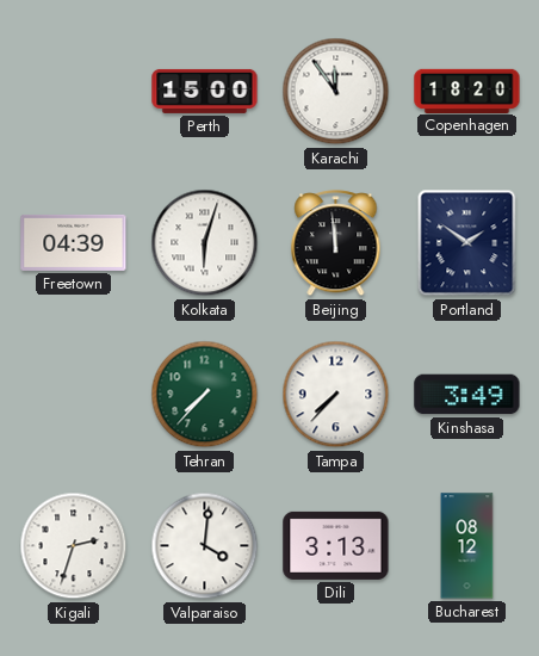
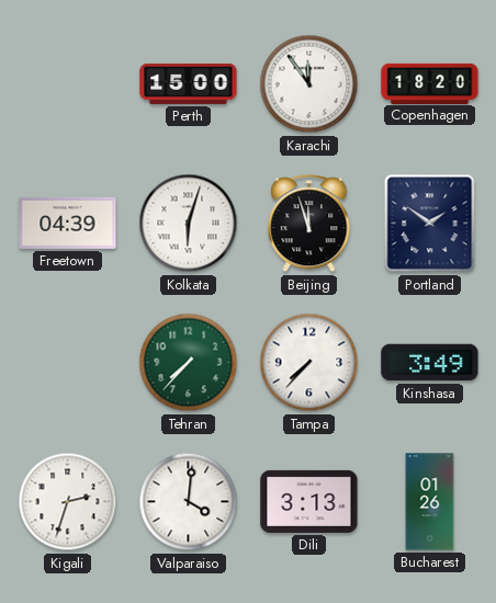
Beijing: 11:59 -> 11:57 (309, 224)
Bucharest: 08:12 -> 01:26 (430, 502)
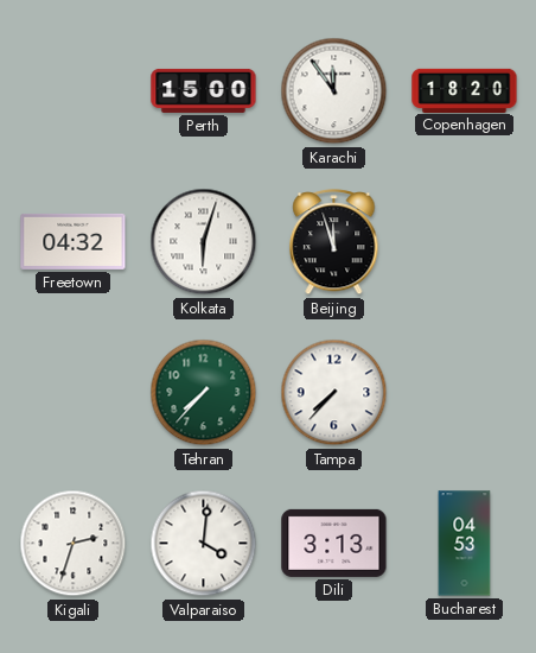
Freetown: 04:39 -> 04:32 (74, 241)
Portland: 1:51 -> none (430, 224)
Kinshasa: 3:49 -> none (430, 363)
Bucharest: 01:26 -> 04:53 (465, 544)
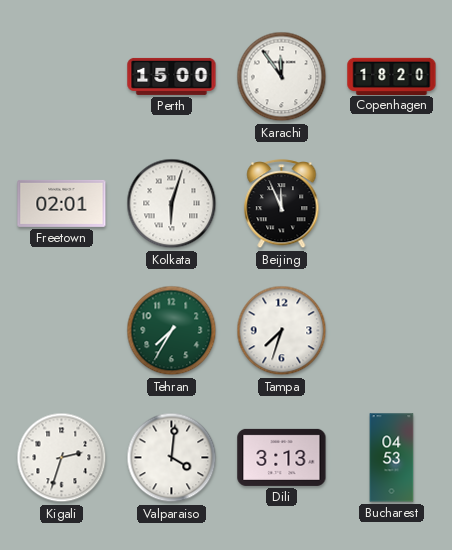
Freetown: 04:32 -> 02:01 (62, 203)
Beijing: 11:57 -> 11:56 (282, 204)
Tehran: 7:37 -> 7:35 (172, 331)
Tampa: 7:37 -> 7:33 (282, 331)
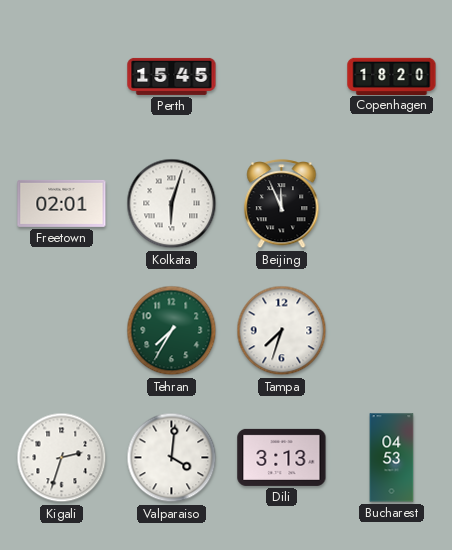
Perth: 15:00 -> 15:45 (172, 76)
Karachi: 11:54 -> none (282, 77)
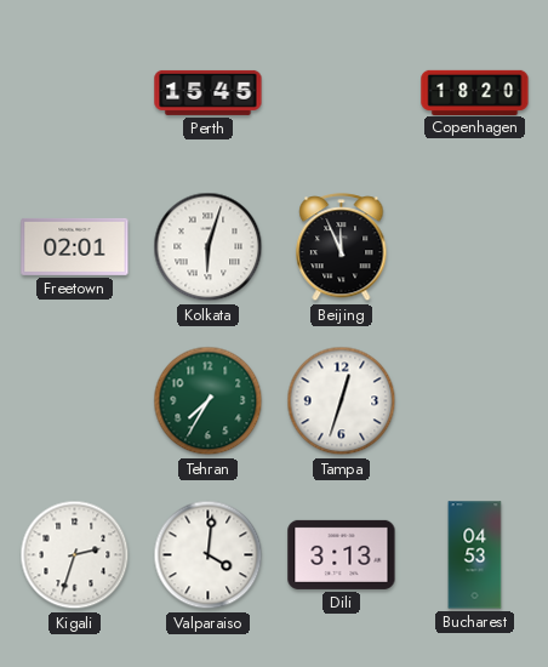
Tampa: 7:33 -> 12:33 (342, 401)
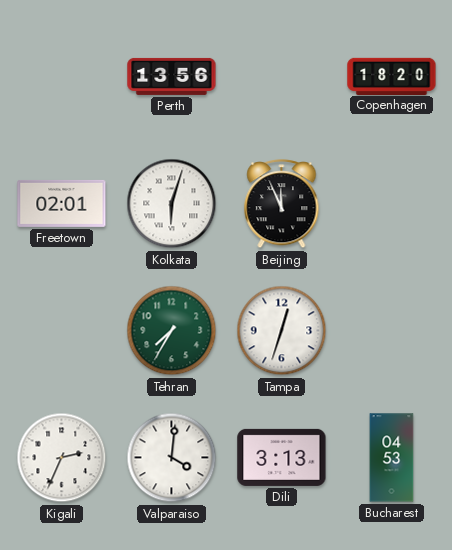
Perth: 15:45 -> 13:56 (172, 76)
Kigali: 2:33 -> 2:34 (62, 458)
